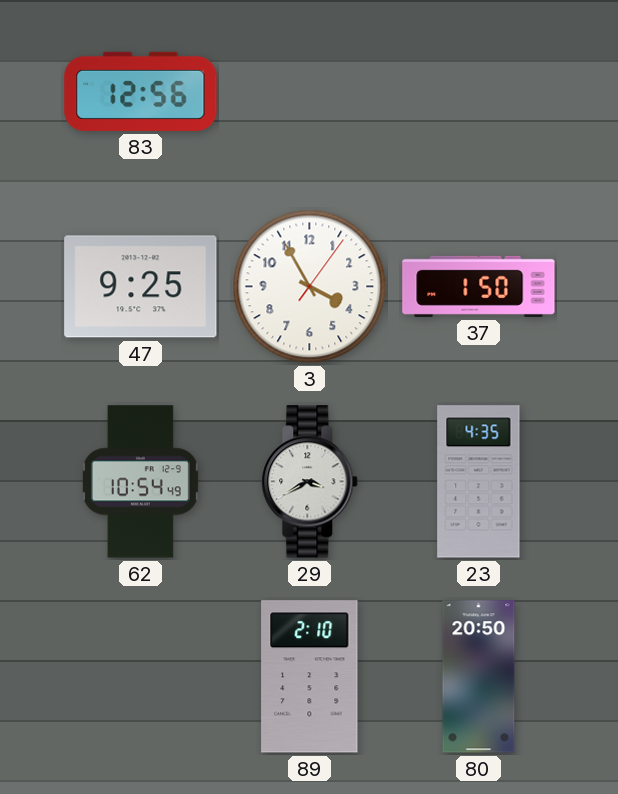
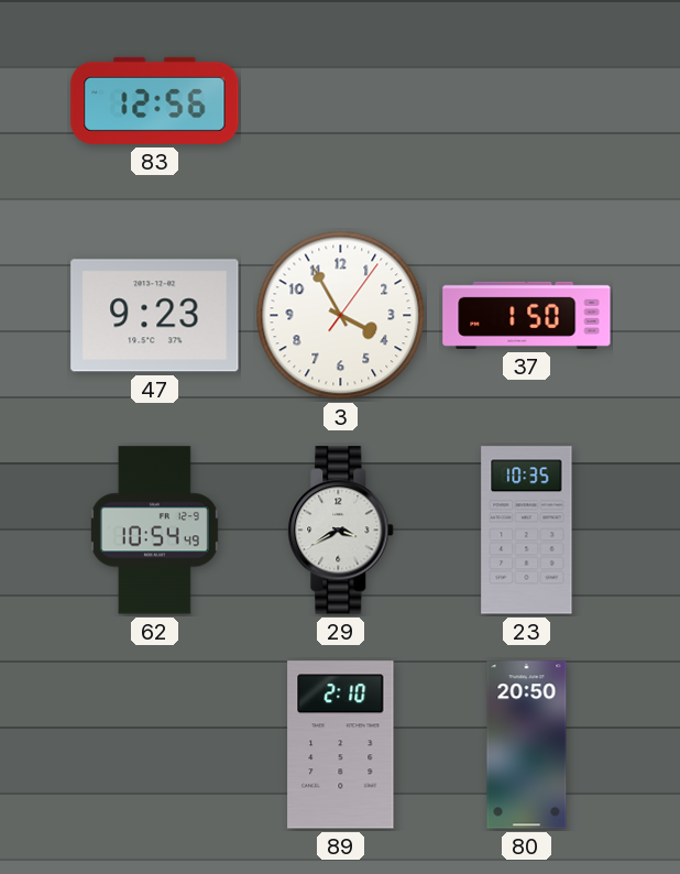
47: 9:25 -> 9:23 (155, 316)
23: 4:35 -> 10:35 (527, 531)
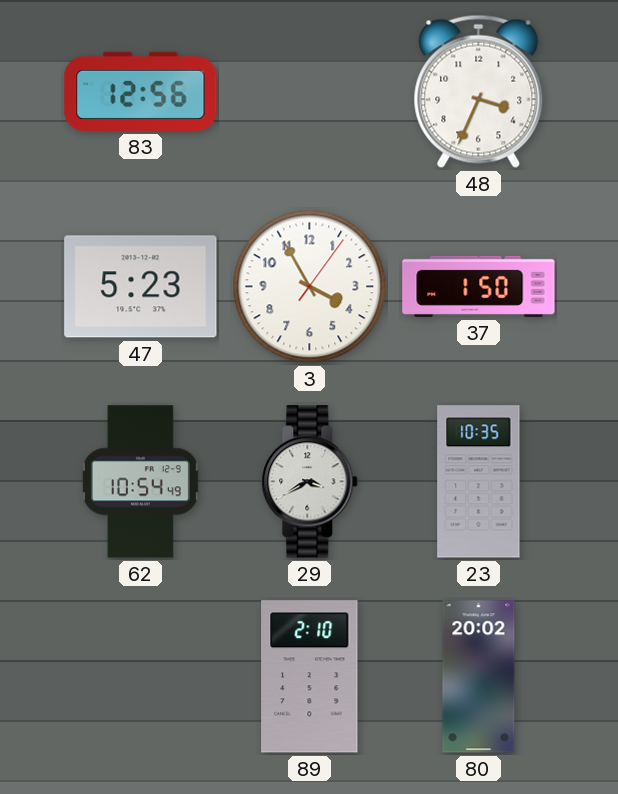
48: none -> 3:34 (479, 91)
47: 9:23 -> 5:23 (141, 287)
80: 20:50 -> 20:02 (479, 677)
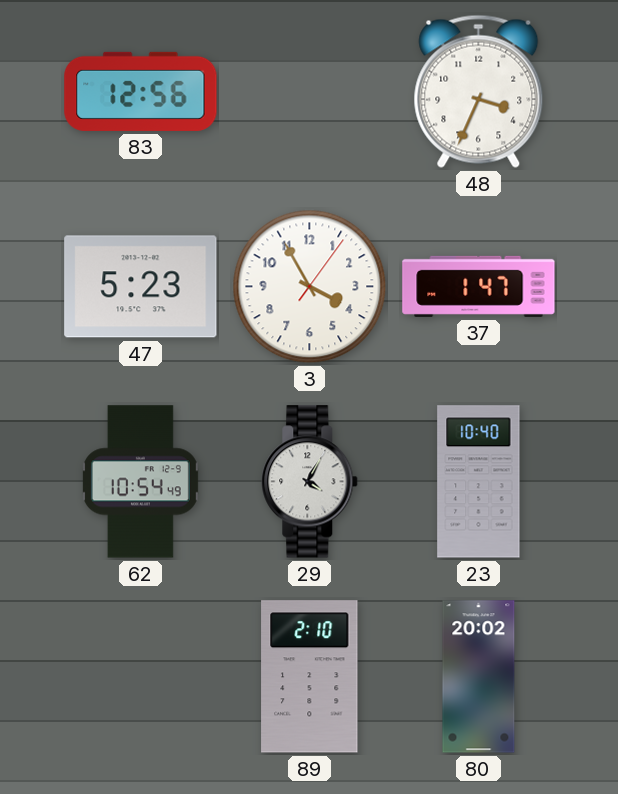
37: 1:50 -> 1:47 (479, 286)
29: 3:40 -> 4:05 (310, 482)
23: 10:35 -> 10:40 (479, 482)
